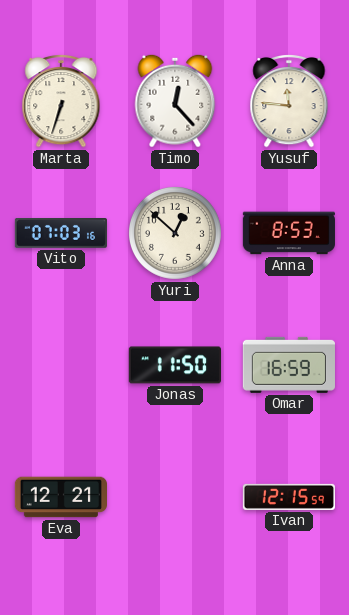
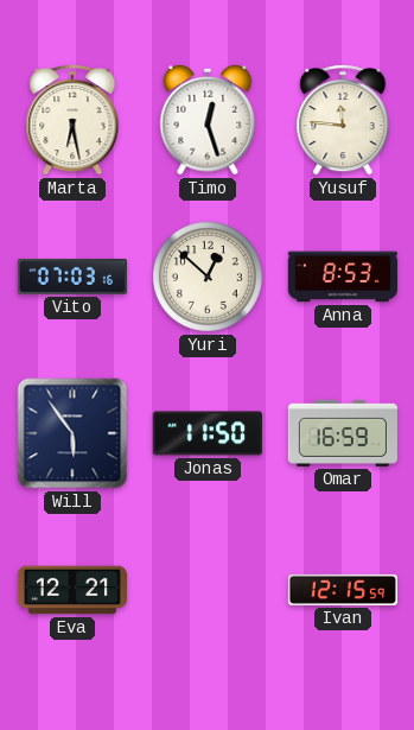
Marta: 6:33 -> 6:28 (72, 120)
Timo: 12:23 -> 12:27 (208, 120)
Will: none -> 5:54 (72, 433)
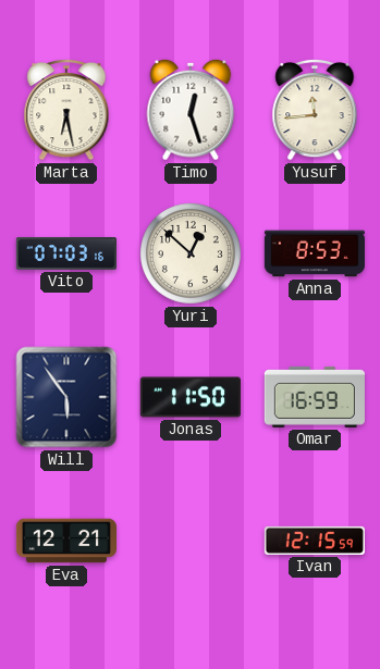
Yusuf: 11:46 -> 11:44 (315, 110)
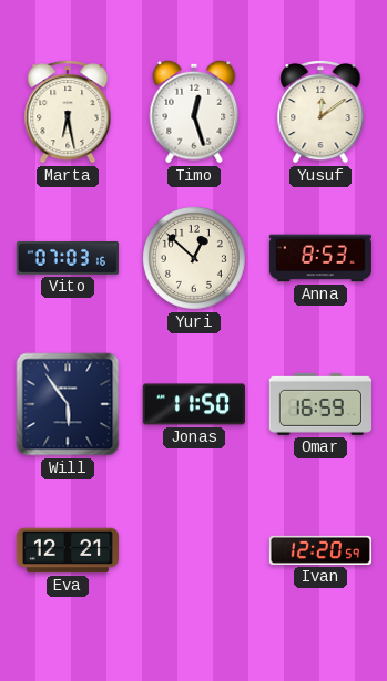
Yusuf: 11:44 -> 12:09 (320, 112)
Ivan: 12:15 -> 12:20 (319, 550)
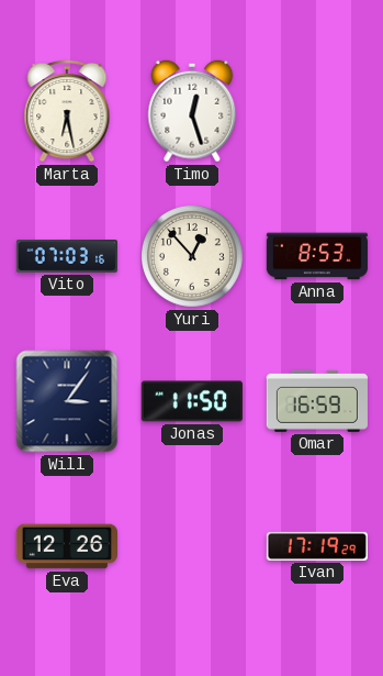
Yusuf: 12:09 -> none (320, 112)
Yuri: 12:52 -> 12:53 (192, 256)
Will: 5:54 -> 3:06 (67, 401)
Eva: 12:21 -> 12:26 (66, 546)
Ivan: 12:20 -> 17:19 (316, 546)
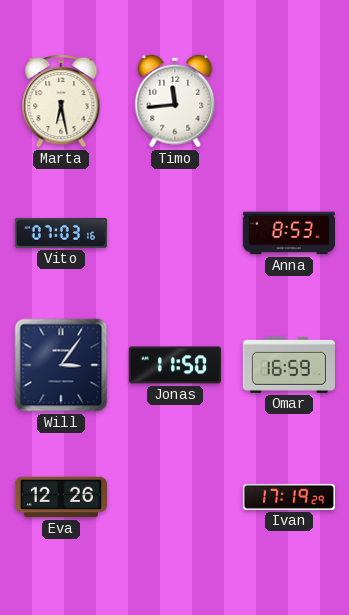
Timo: 12:27 -> 11:44 (175, 101)
Yuri: 12:53 -> none (192, 256)
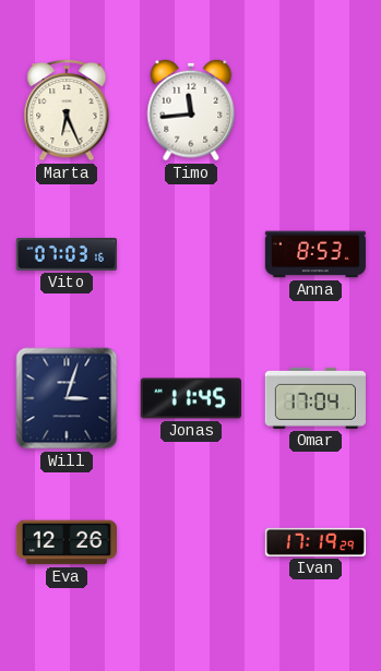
Marta: 6:28 -> 6:26 (67, 110)
Will: 3:06 -> 3:03 (67, 398)
Jonas: 11:50 -> 11:45 (191, 398)
Omar: 16:59 -> 17:04 (315, 398)
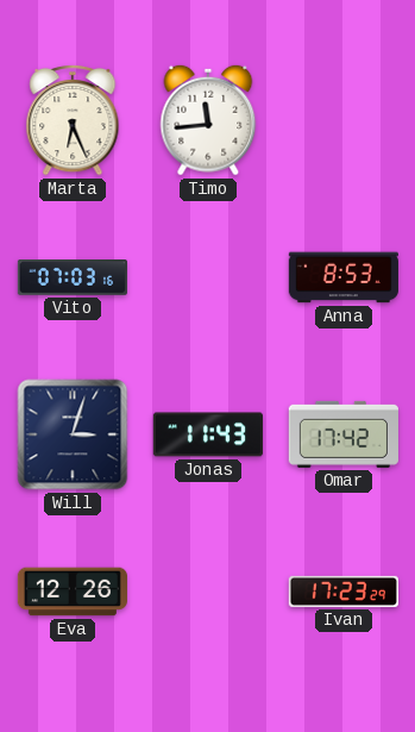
Jonas: 11:45 -> 11:43 (208, 434)
Omar: 17:04 -> 17:42 (344, 434)
Ivan: 17:19 -> 17:23 (342, 592)
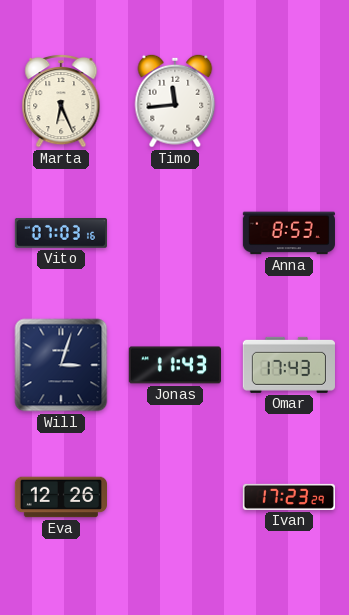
Omar: 17:42 -> 17:43 (289, 365)
